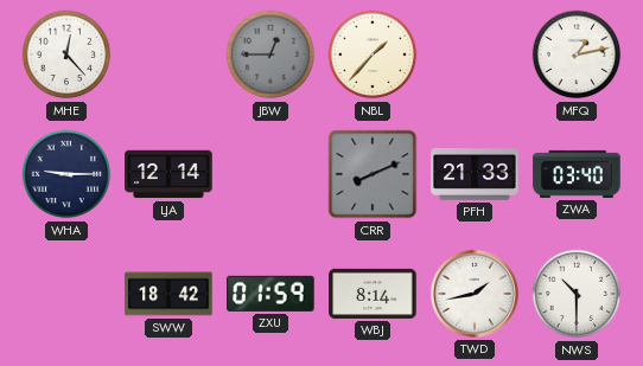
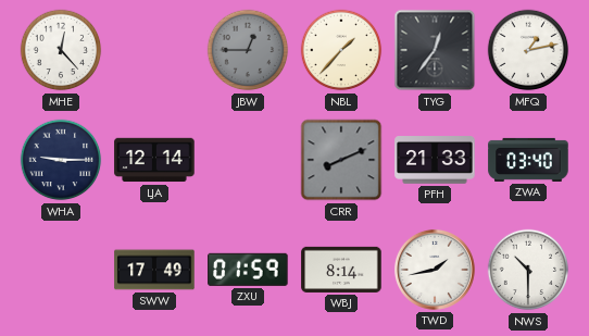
TYG: none -> 12:36 (435, 50)
SWW: 18:42 -> 17:49 (154, 270)
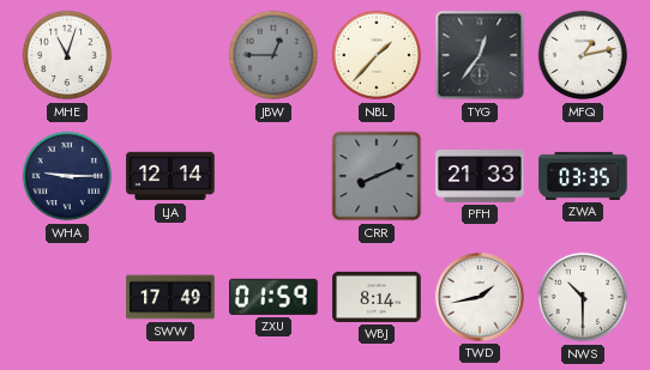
MHE: 12:23 -> 11:03 (67, 55)
ZWA: 03:40 -> 03:35 (583, 176)
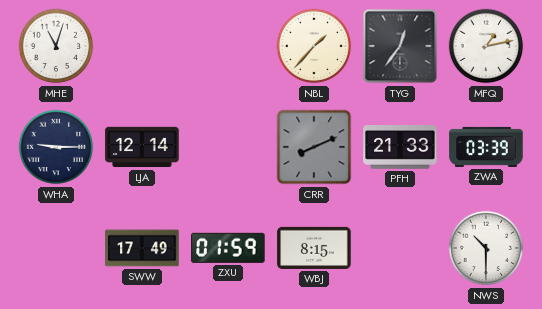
JBW: 12:45 -> none (273, 55)
ZWA: 03:35 -> 03:39 (486, 147)
WBJ: 8:14 -> 8:15 (314, 248)
TWD: 1:43 -> none (480, 297)
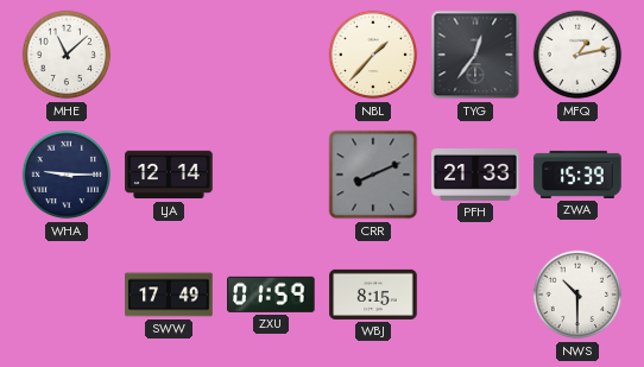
MHE: 11:03 -> 11:08 (67, 55)
ZWA: 03:39 -> 15:39 (577, 175)
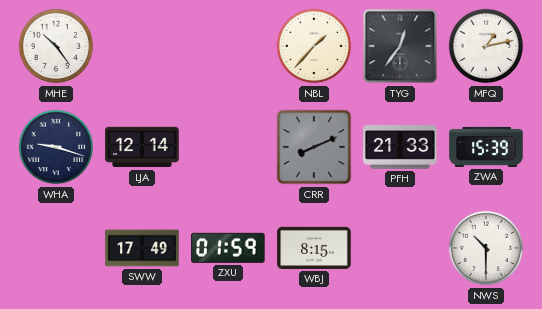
MHE: 11:08 -> 10:24 (56, 46)
WHA: 9:15 -> 9:18 (56, 147)
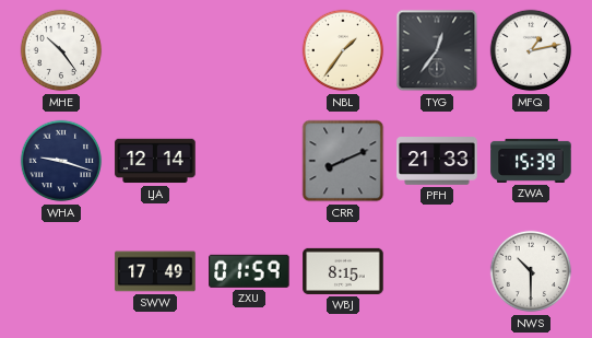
NBL: 1:37 -> 1:36 (343, 50)
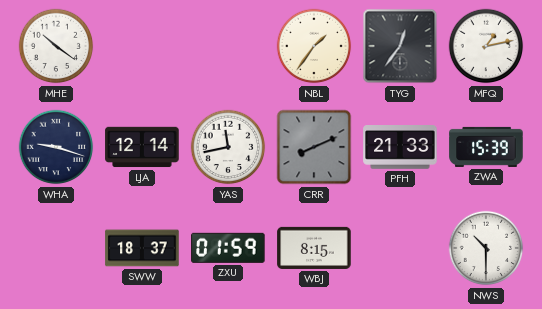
MHE: 10:24 -> 10:21 (56, 46)
YAS: none -> 11:43 (228, 147)
SWW: 17:49 -> 18:37 (142, 248)
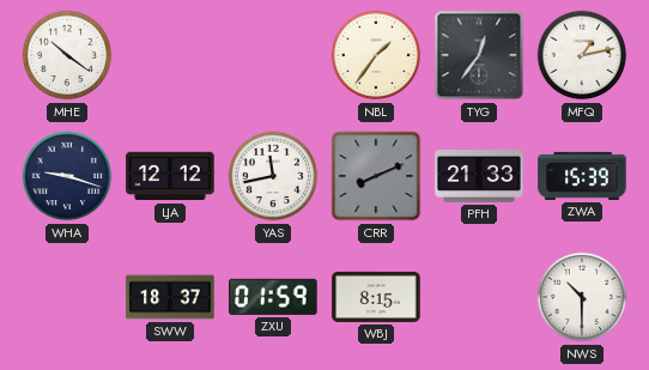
LJA: 12:14 -> 12:12 (170, 176)
